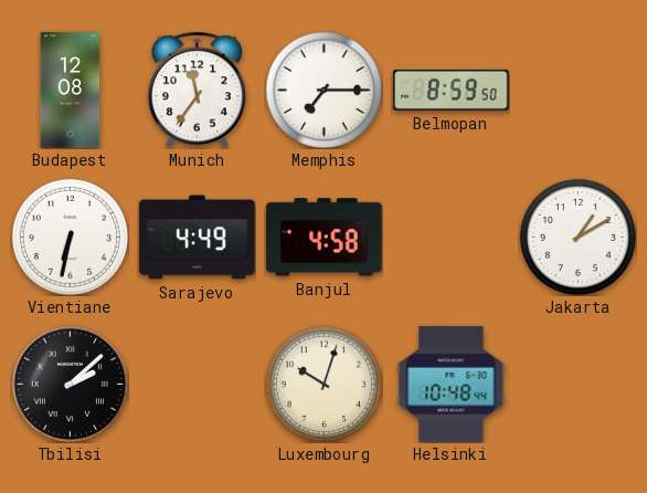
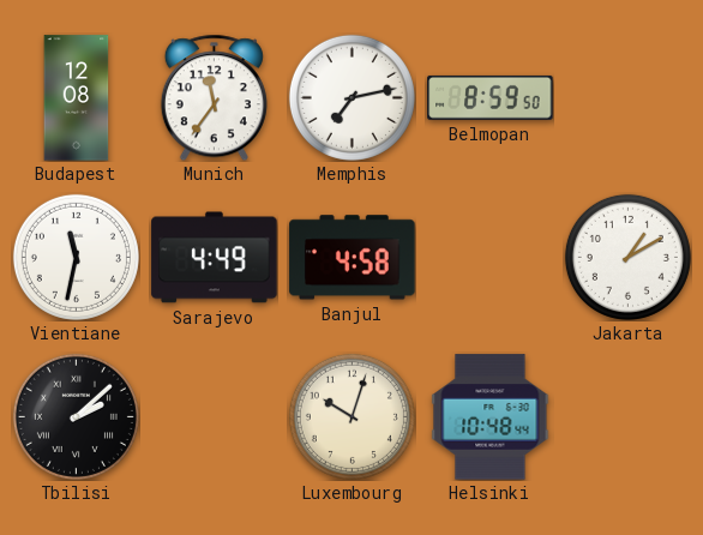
Memphis: 7:15 -> 7:13 (351, 97)
Vientiane: 6:32 -> 11:32 (76, 257)
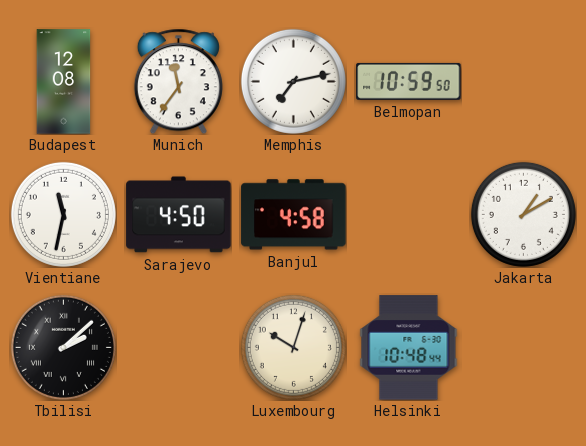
Belmopan: 8:59 -> 10:59 (409, 81)
Sarajevo: 4:49 -> 4:50 (179, 215)
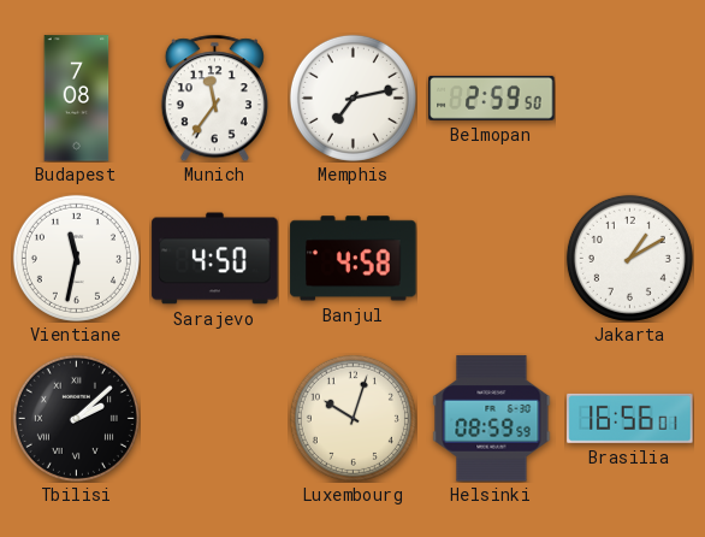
Budapest: 12:08 -> 7:08 (77, 99)
Belmopan: 10:59 -> 2:59 (492, 98)
Helsinki: 10:48 -> 08:59 (492, 419)
Brasilia: none -> 16:56 (630, 418)
